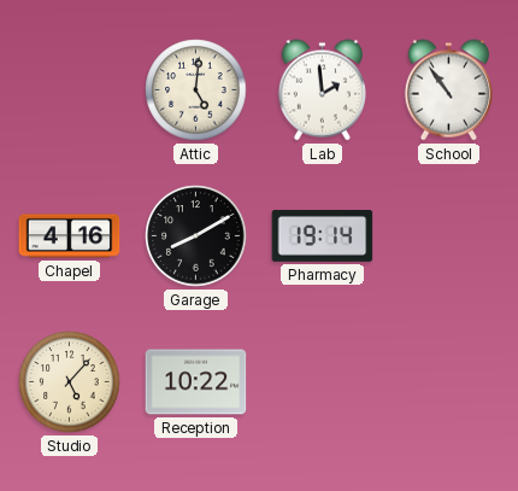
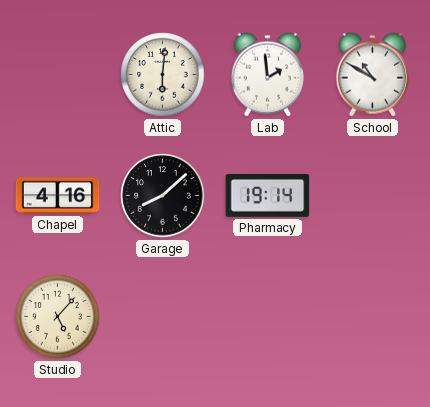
Attic: 5:01 -> 6:01 (163, 75)
School: 10:54 -> 10:50 (372, 75)
Garage: 8:10 -> 8:08 (163, 196)
Reception: 10:22 -> none (196, 382)
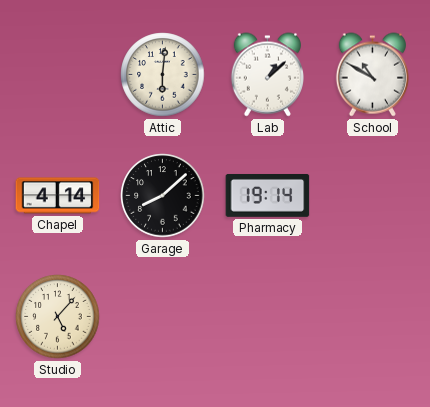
Lab: 1:59 -> 1:08 (267, 75)
Chapel: 4:16 -> 4:14 (58, 196)
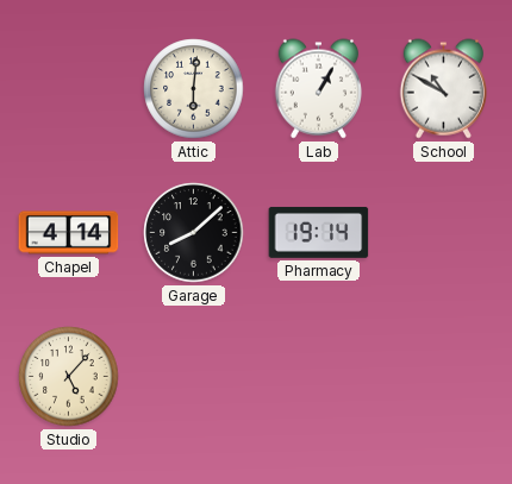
Lab: 1:08 -> 1:05 (318, 89)
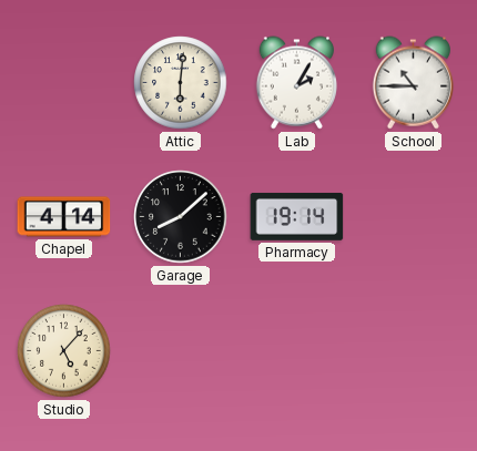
Lab: 1:05 -> 2:05 (296, 83)
School: 10:50 -> 10:45 (413, 83)
